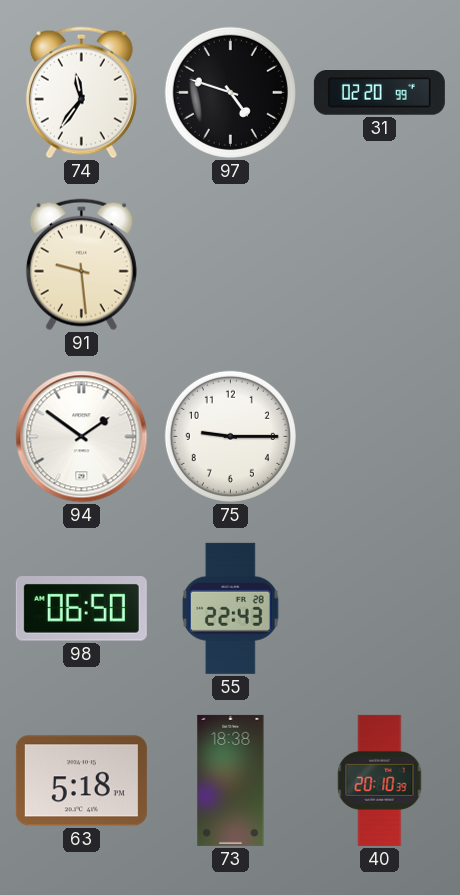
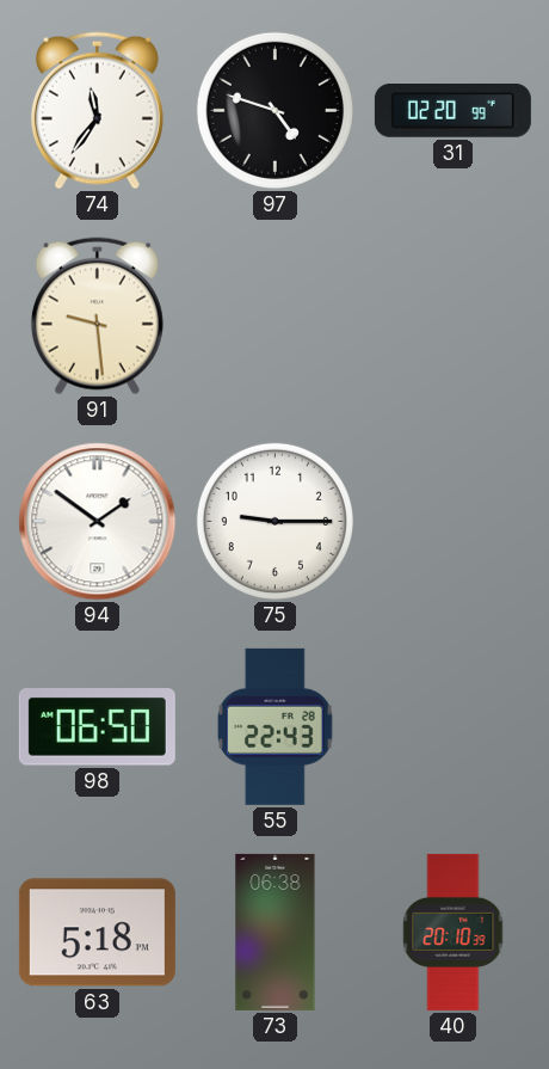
73: 18:38 -> 06:38 (276, 932)
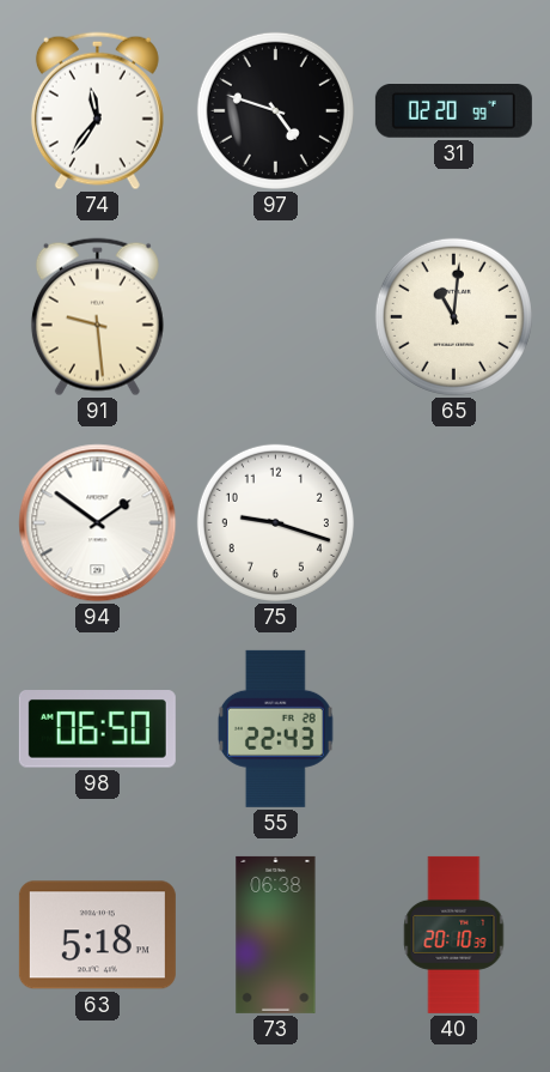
65: none -> 11:01 (453, 316)
75: 9:15 -> 9:18 (275, 522)
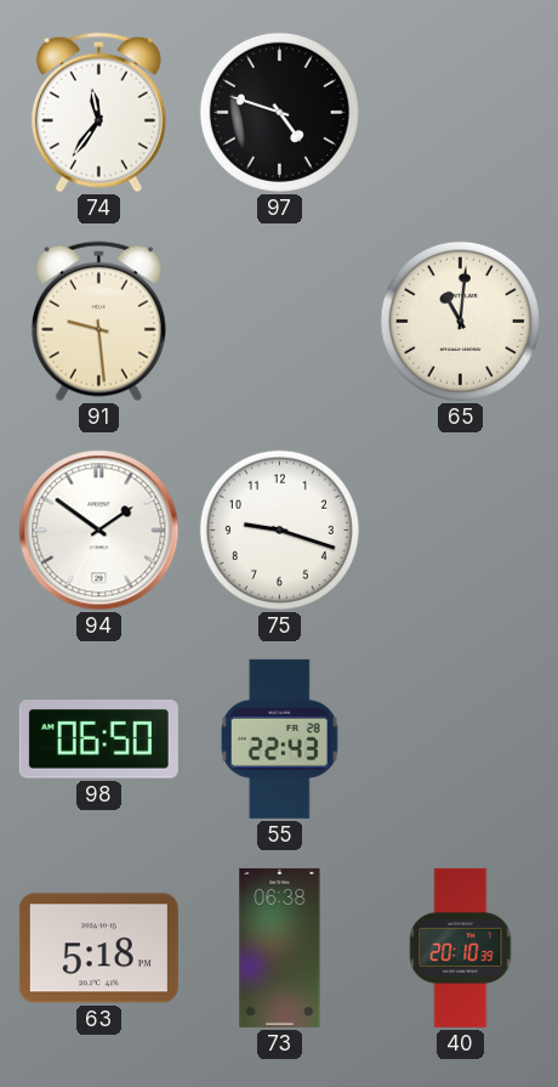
31: 02:20 -> none (453, 111)
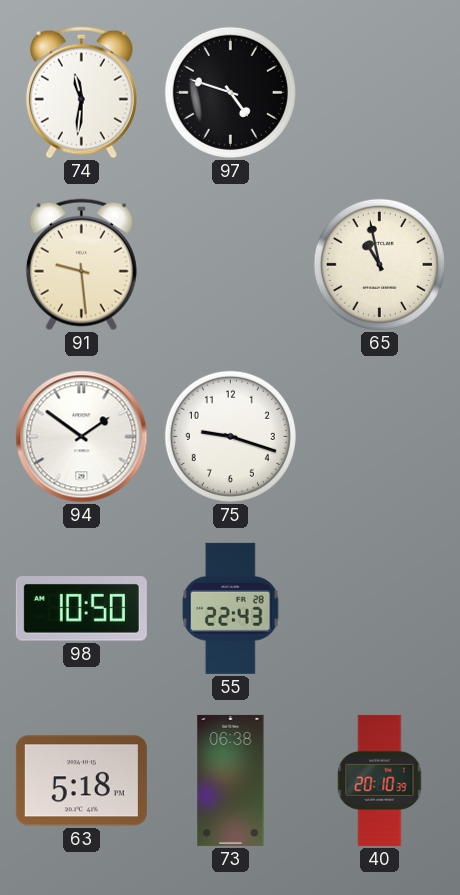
74: 11:36 -> 11:31 (81, 93)
65: 11:01 -> 10:58 (379, 264)
98: 06:50 -> 10:50 (81, 609)
